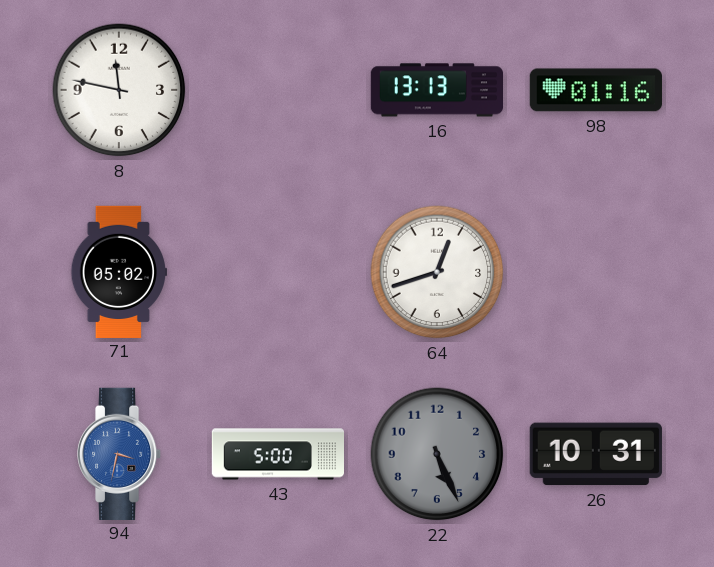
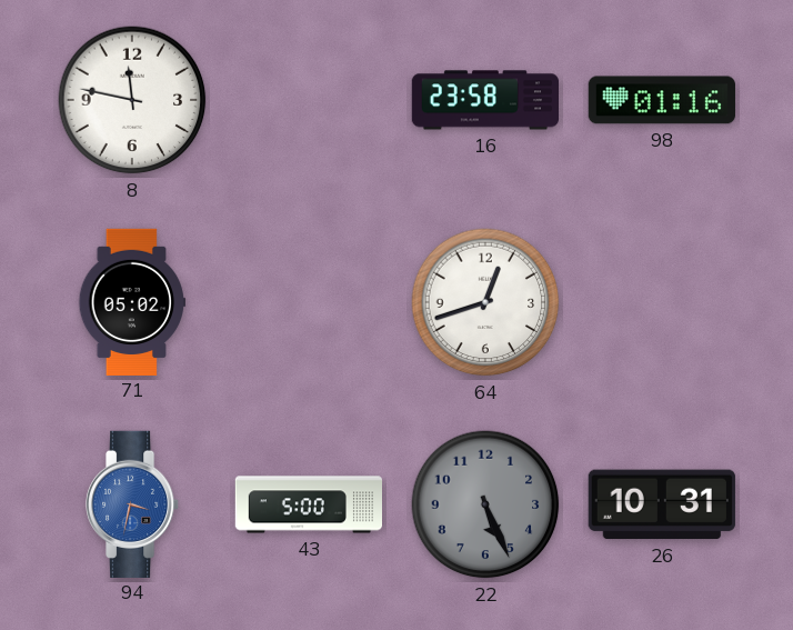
16: 13:13 -> 23:58 (484, 100)
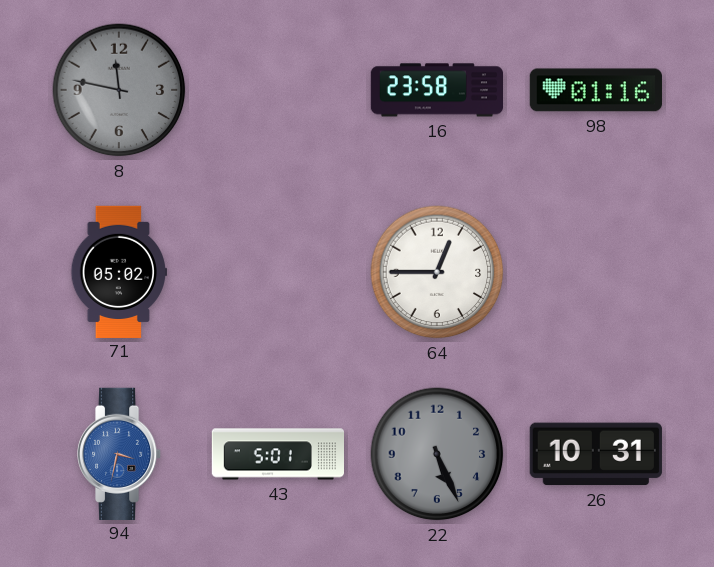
8 dial: white -> grey (119, 90)
64: 12:42 -> 12:45 (437, 272)
43: 5:00 -> 5:01 (277, 454)
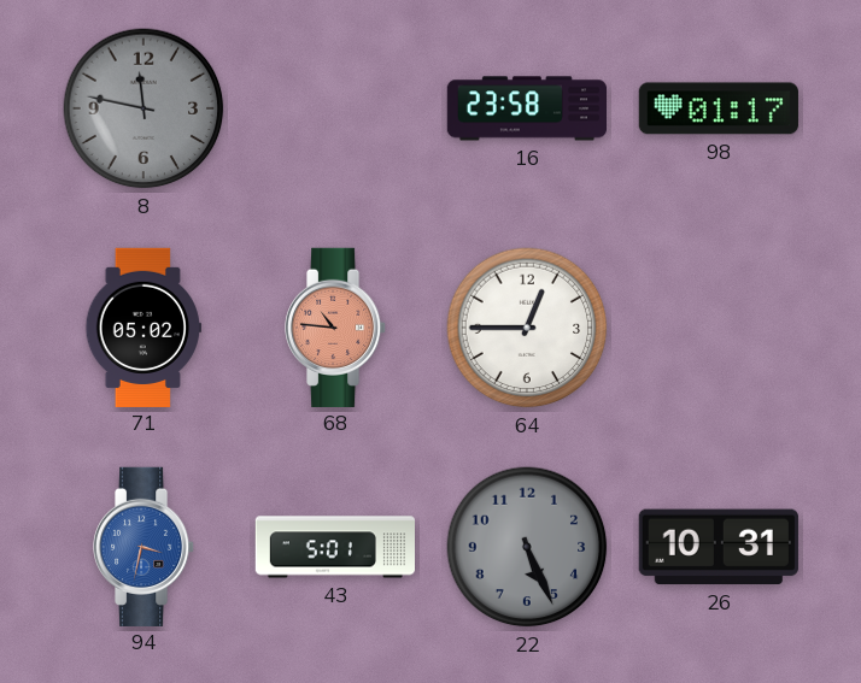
98: 01:16 -> 01:17 (719, 108)
68: none -> 10:46 (336, 326)
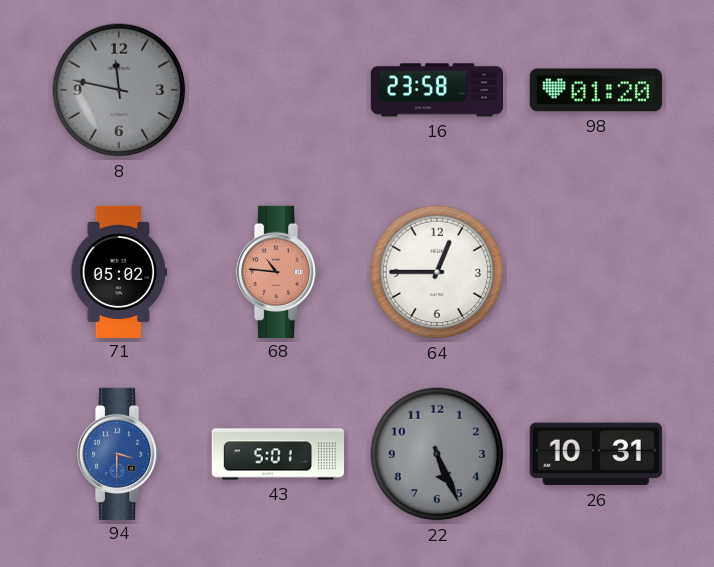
98: 01:17 -> 01:20 (596, 90)
94: 3:32 -> 3:30 (120, 453)
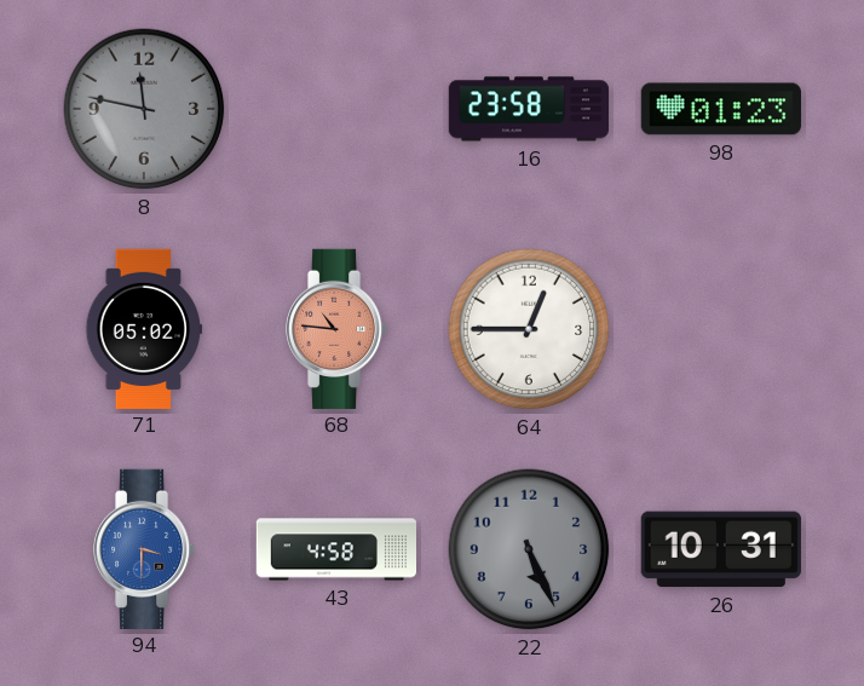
98: 01:20 -> 01:23 (721, 109)
43: 5:01 -> 4:58 (335, 549)
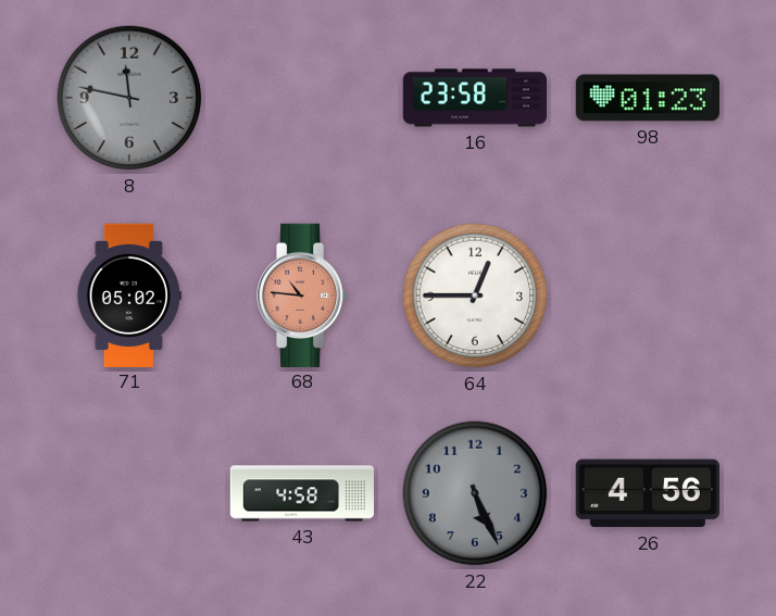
94: 3:30 -> none (145, 548)
26: 10:31 -> 4:56 (648, 493)
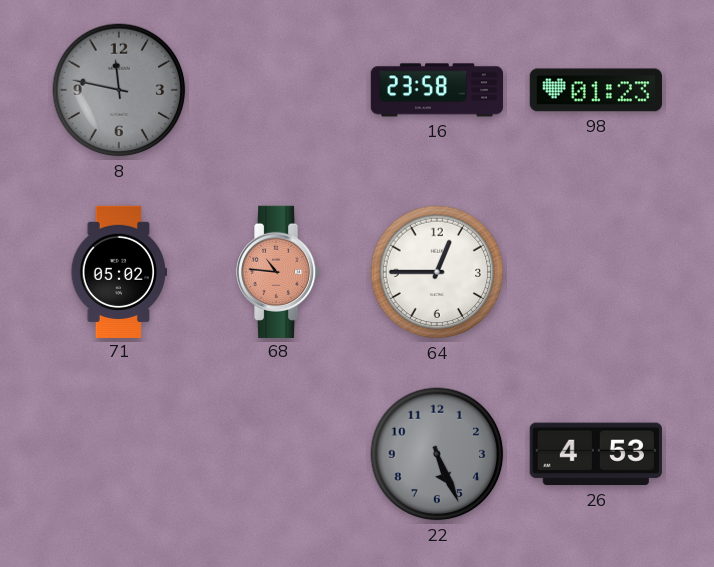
43: 4:58 -> none (301, 493)
26: 4:56 -> 4:53 (596, 454)
